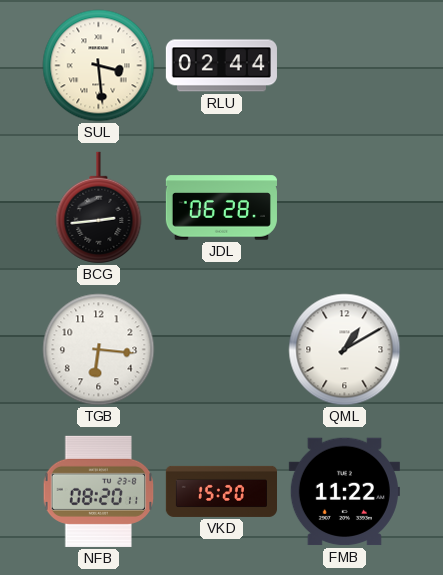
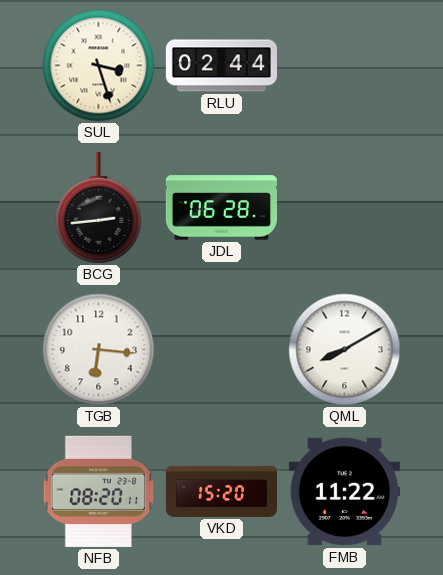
SUL: 3:29 -> 3:27 (99, 66)
QML: 1:10 -> 8:10 (345, 350)
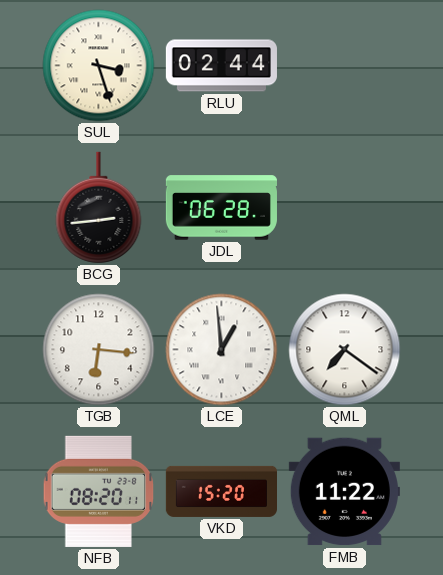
LCE: none -> 12:59 (222, 350)
QML: 8:10 -> 7:21 (345, 350)
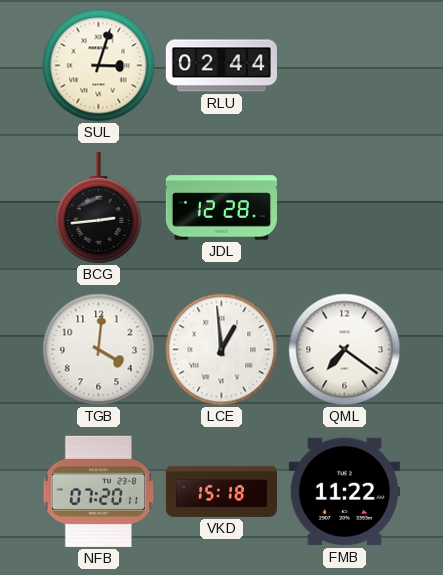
SUL: 3:27 -> 3:03 (99, 66)
JDL: 06:28 -> 12:28 (221, 208)
TGB: 6:16 -> 4:01 (99, 350)
NFB: 08:20 -> 07:20 (99, 491)
VKD: 15:20 -> 15:18 (221, 491)
